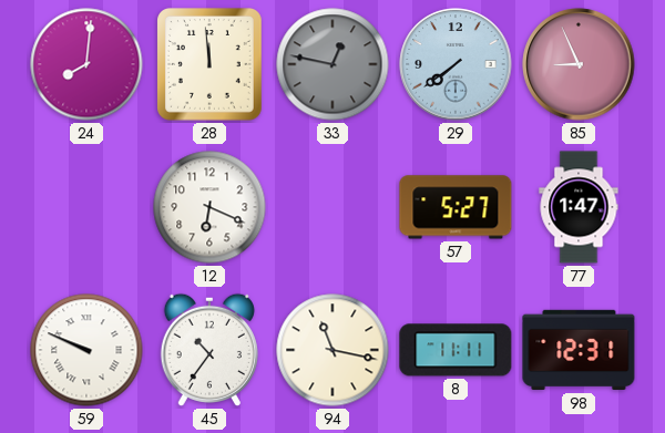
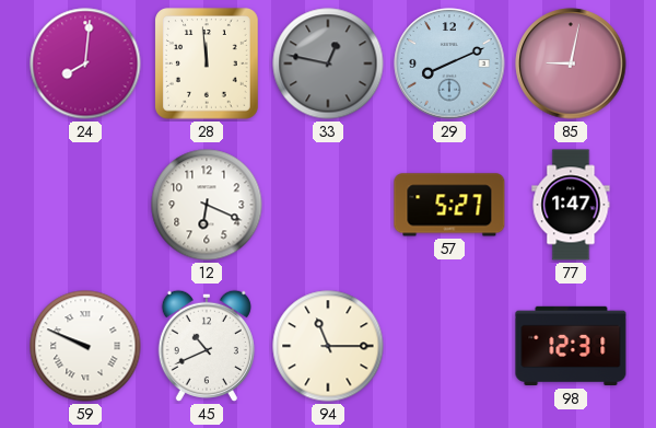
29: 7:39 -> 8:11 (449, 63)
85: 8:56 -> 9:02 (571, 63)
45: 10:36 -> 10:41 (207, 346)
94: 11:17 -> 11:15 (328, 346)
8: 11:11 -> none (456, 350)
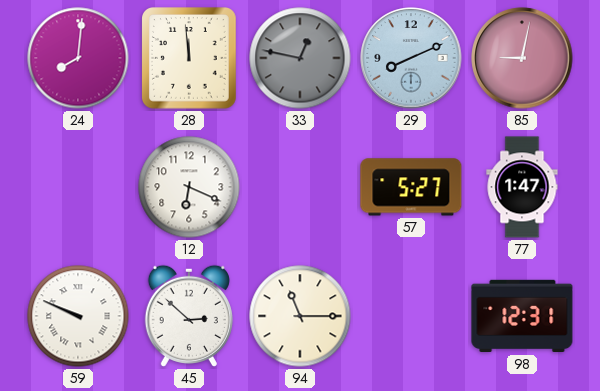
45: 10:41 -> 2:52 (189, 316)
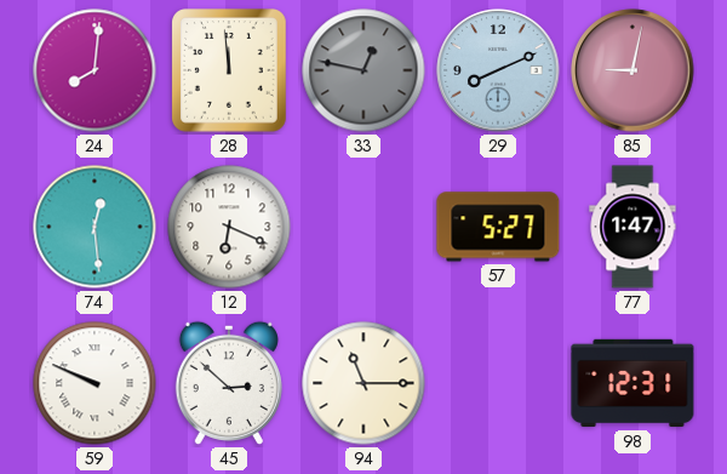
74: none -> 12:29 (95, 227)
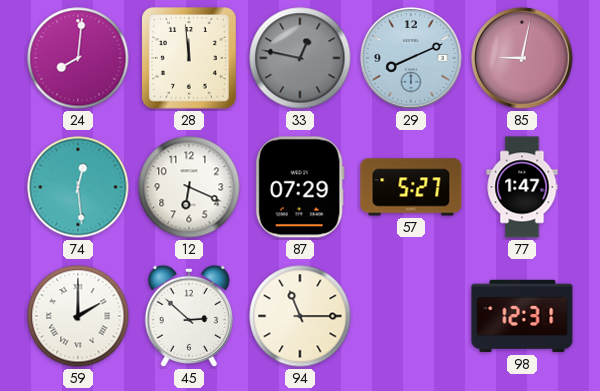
87: none -> 07:29 (300, 187)
59: 9:49 -> 2:00 (78, 316)
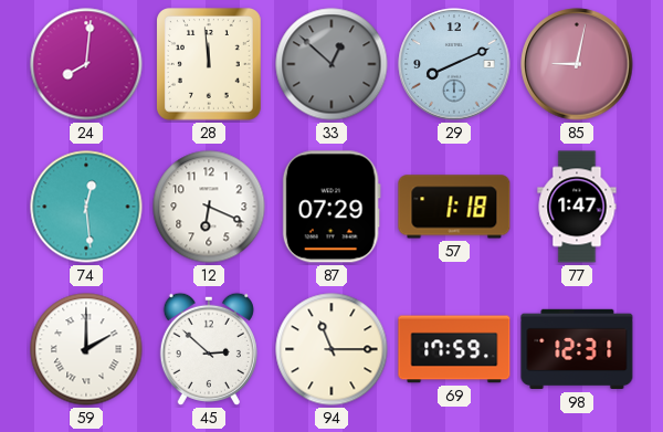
33: 12:47 -> 12:52 (331, 64)
57: 5:27 -> 1:18 (454, 207)
69: none -> 17:59 (454, 349)
